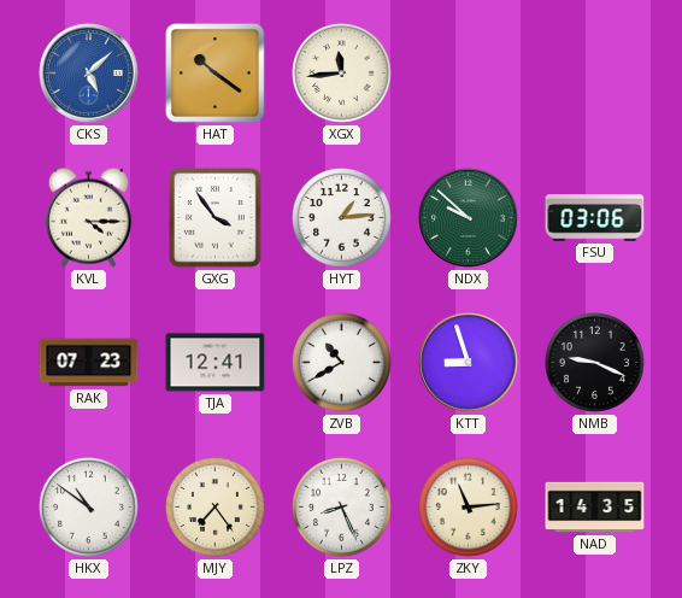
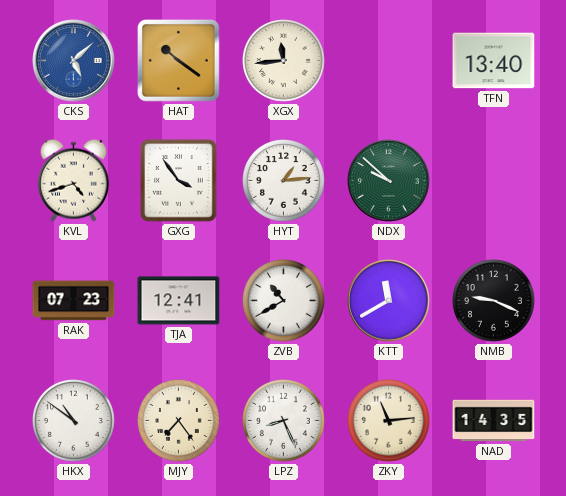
TFN: none -> 13:40 (494, 61)
KVL: 4:15 -> 4:42 (73, 180)
FSU: 03:06 -> none (595, 218)
KTT: 8:57 -> 11:40 (389, 301)
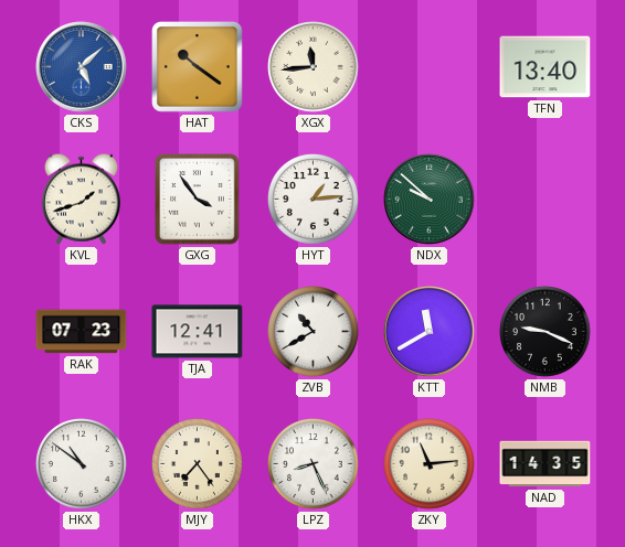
KVL: 4:42 -> 1:42 (81, 199)
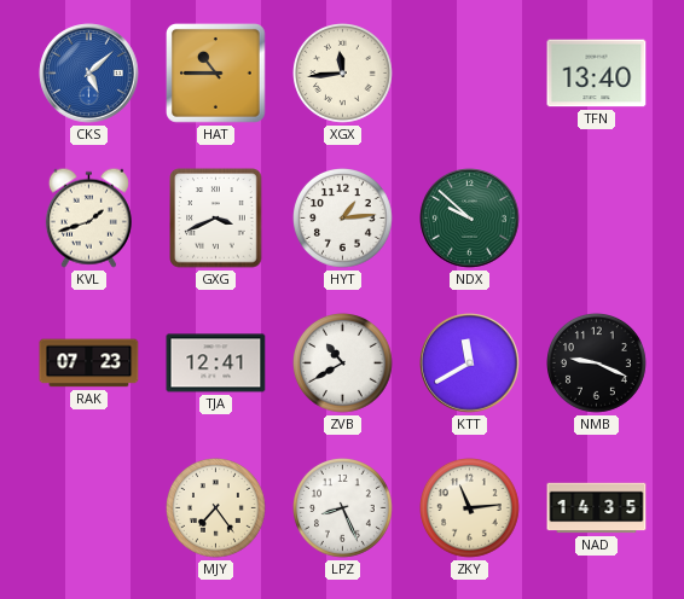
HAT: 10:21 -> 10:45 (216, 74)
GXG: 3:54 -> 3:41 (216, 219)
HKX: 10:51 -> none (82, 464)
